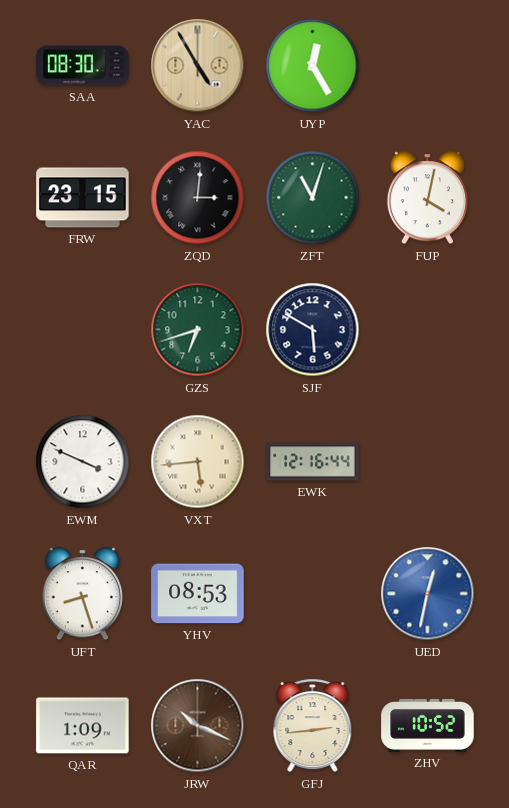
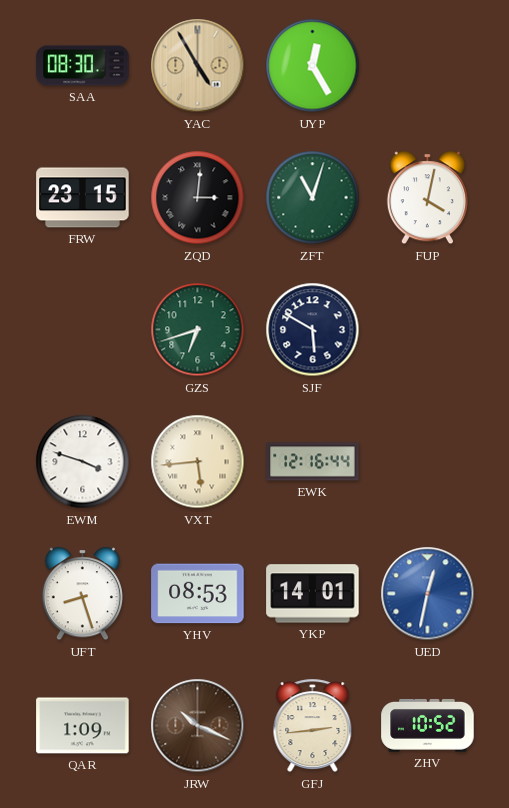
EWM: 3:49 -> 3:48 (83, 462)
YKP: none -> 14:01 (313, 594)
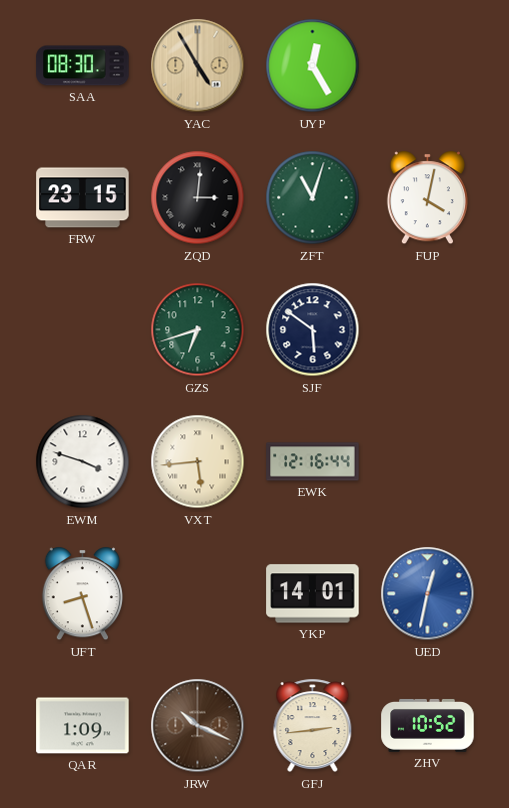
SJF: 5:50 -> 5:51 (313, 330)
YHV: 08:53 -> none (198, 594)
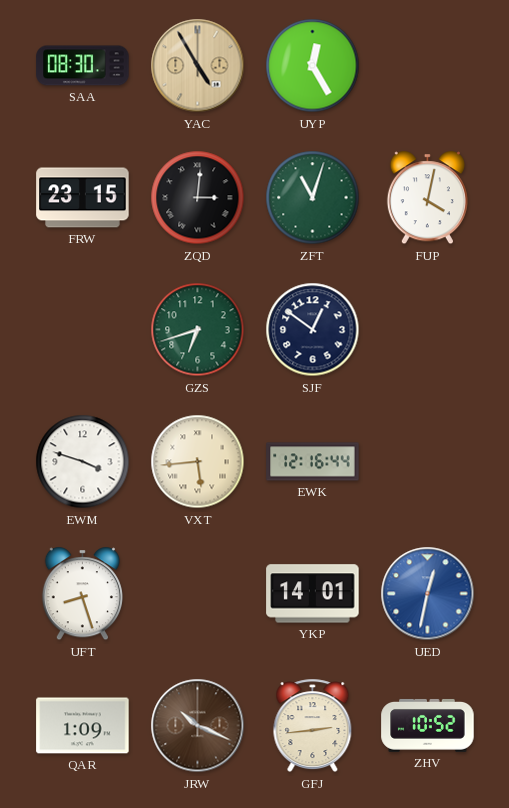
SJF: 5:51 -> 12:51 (313, 330)
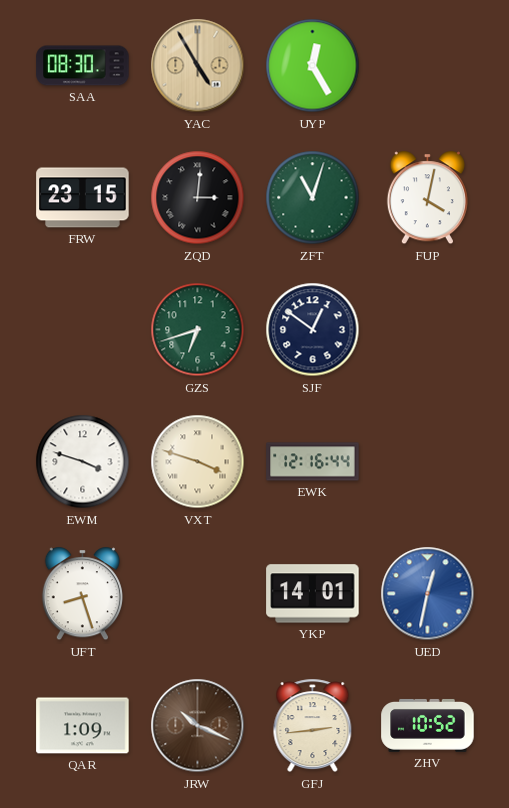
VXT: 5:44 -> 3:48 (198, 462)
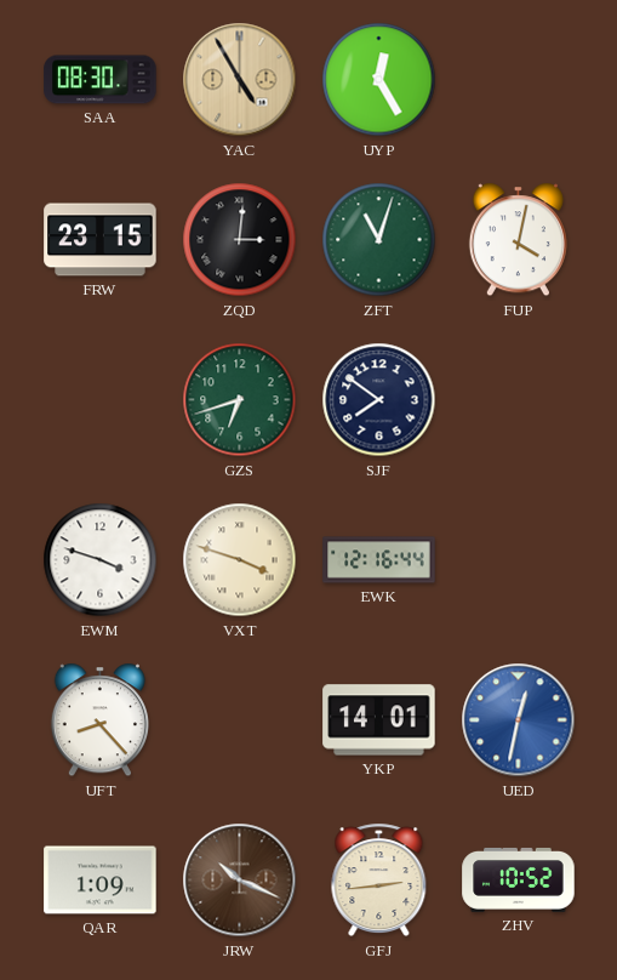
SJF: 12:51 -> 7:51 (379, 400)
UFT: 8:27 -> 8:23 (99, 720)
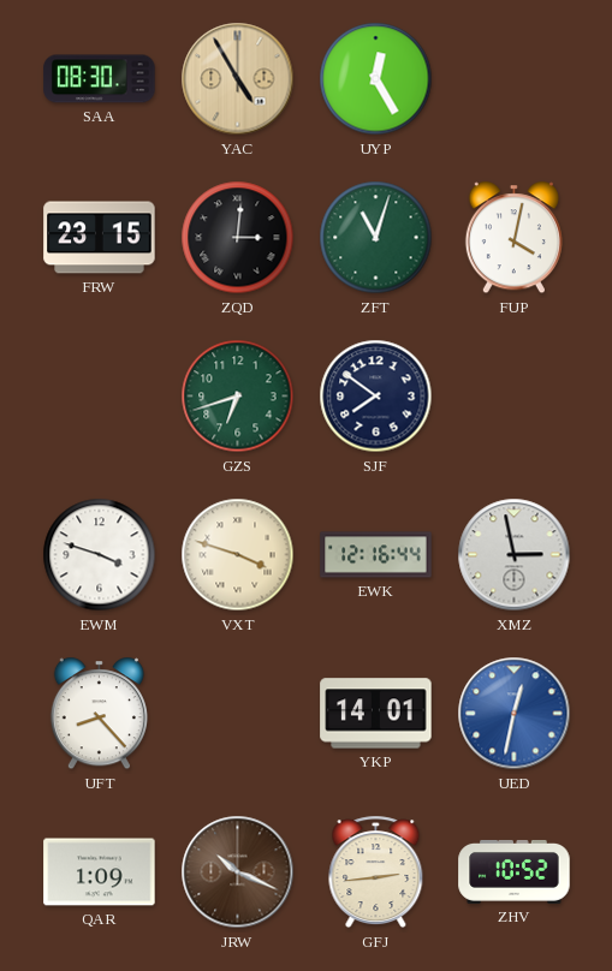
XMZ: none -> 2:58 (515, 555)
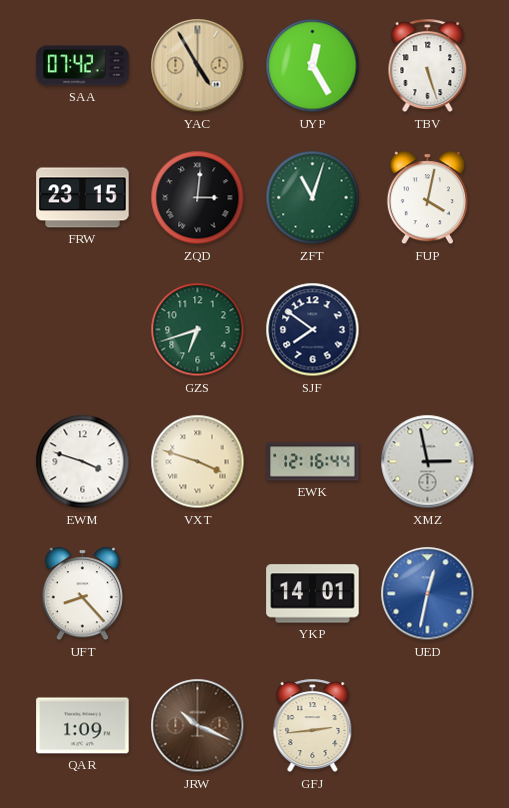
SAA: 08:30 -> 07:42 (83, 66)
TBV: none -> 5:27 (428, 66)
ZHV: 10:52 -> none (515, 871)
